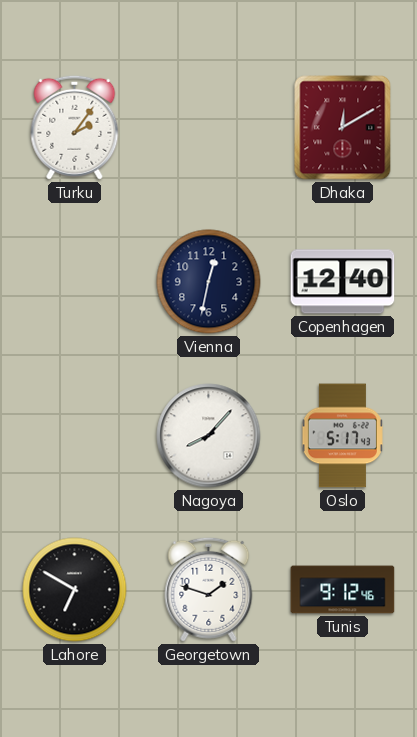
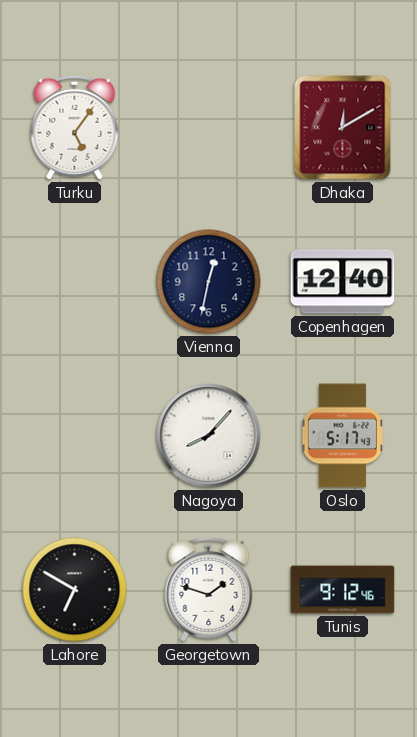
Turku: 2:06 -> 5:06 (75, 127)
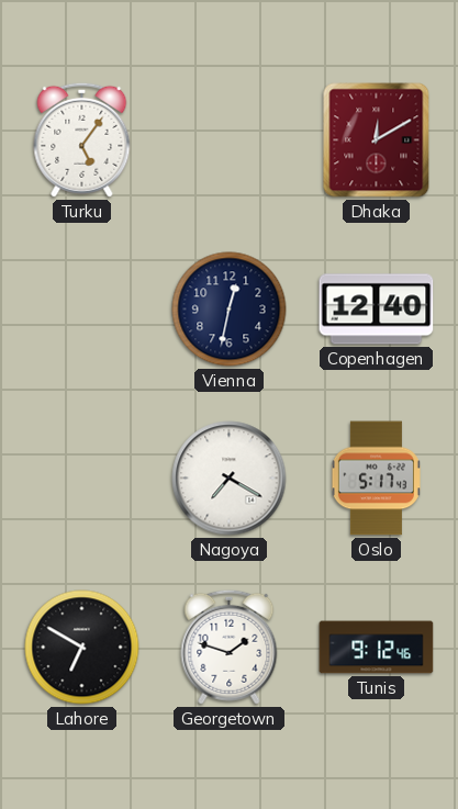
Nagoya: 8:07 -> 7:20 (230, 479)
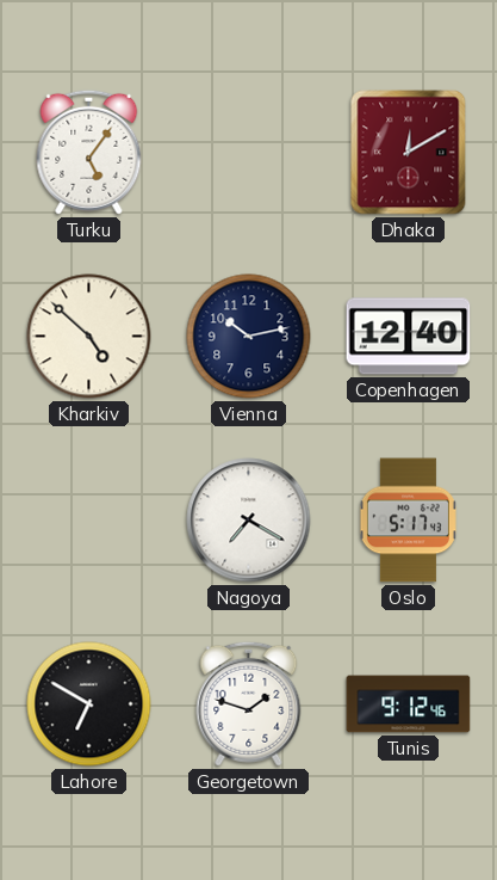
Kharkiv: none -> 4:52 (89, 337)
Vienna: 12:32 -> 10:13 (249, 337)
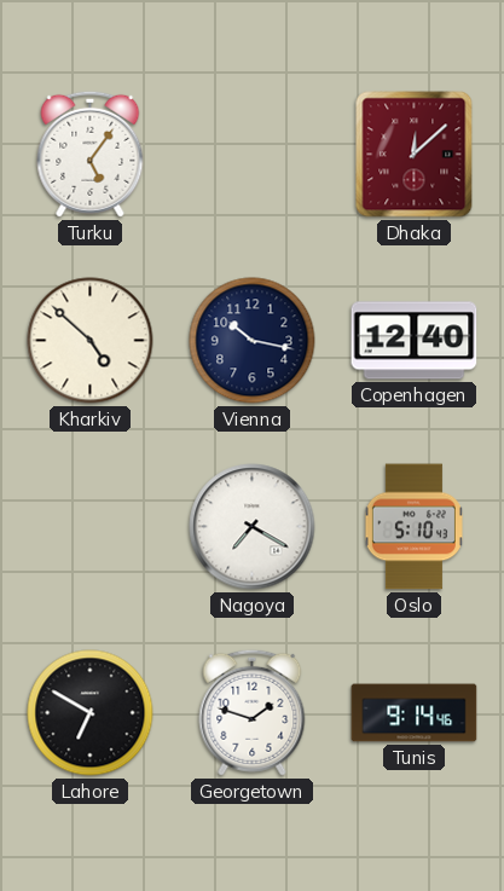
Dhaka: 12:10 -> 12:08 (415, 155)
Vienna: 10:13 -> 10:17 (253, 341)
Oslo: 5:17 -> 5:10 (413, 527)
Tunis: 9:12 -> 9:14 (415, 713)
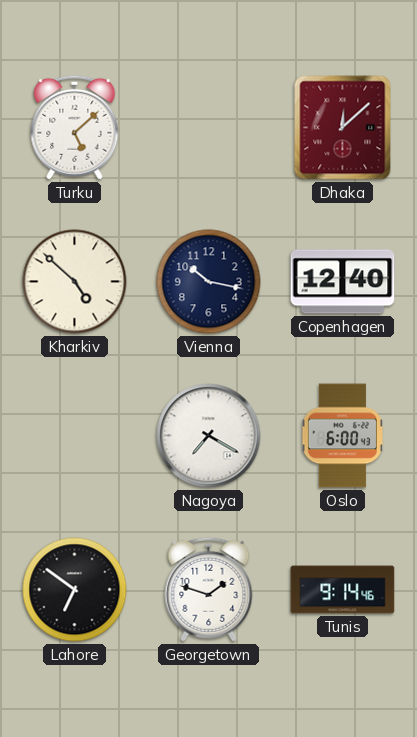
Turku: 5:06 -> 5:08 (75, 127)
Oslo: 5:10 -> 6:00 (342, 436)
Lahore: 6:50 -> 6:51 (75, 590)
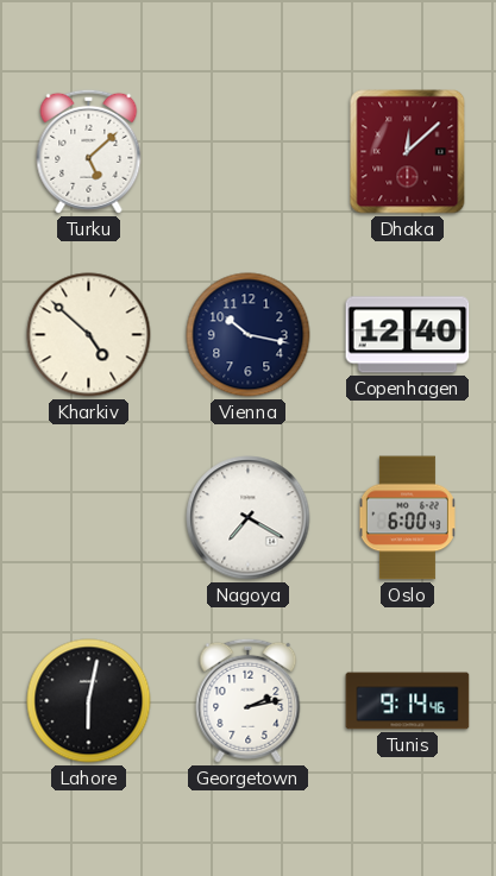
Lahore: 6:51 -> 6:02 (89, 701)
Georgetown: 1:48 -> 2:13 (249, 700)
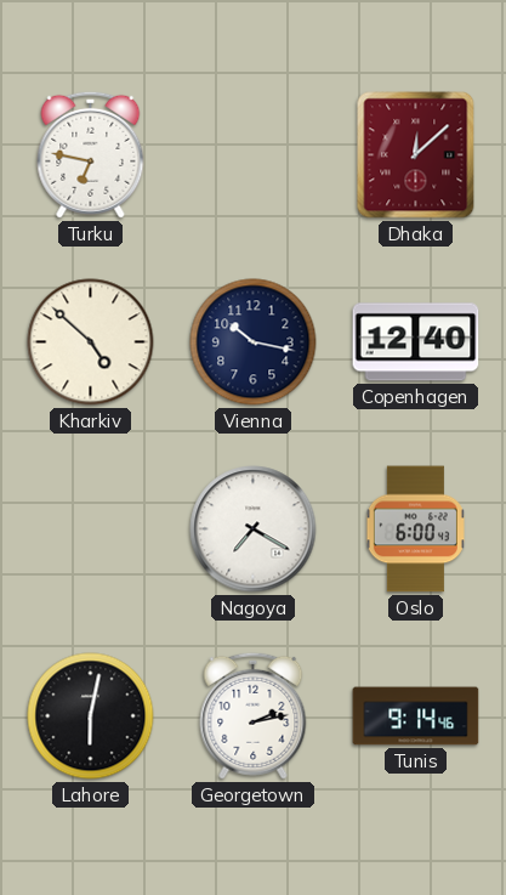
Turku: 5:08 -> 6:47 (91, 154)
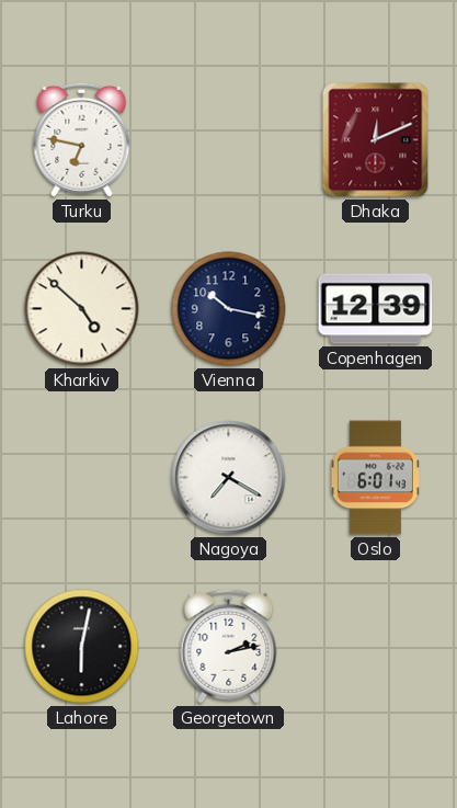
Dhaka: 12:08 -> 12:11 (376, 140)
Copenhagen: 12:40 -> 12:39 (376, 309)
Oslo: 6:00 -> 6:01 (375, 478)
Tunis: 9:14 -> none (416, 716)
